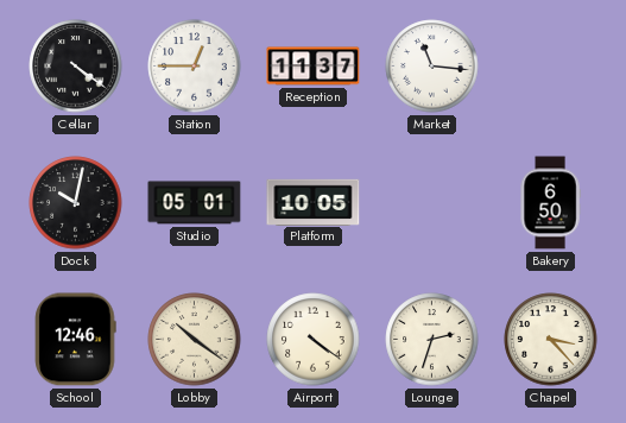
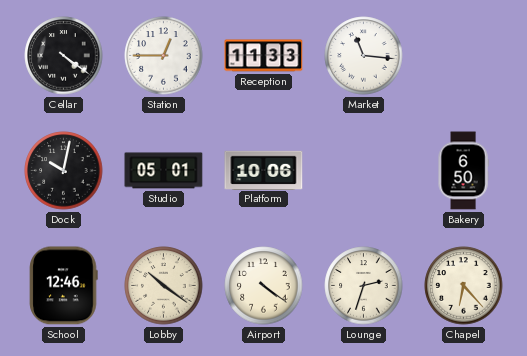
Reception: 11:37 -> 11:33 (264, 56)
Platform: 10:05 -> 10:06 (264, 170)
Chapel: 3:23 -> 6:23 (464, 286)
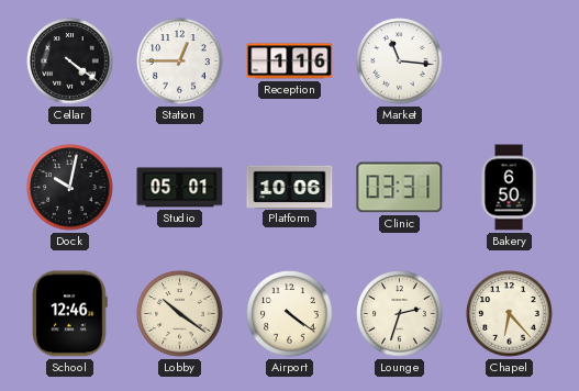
Reception: 11:33 -> 1:16 (290, 62)
Clinic: none -> 03:31 (400, 188)
